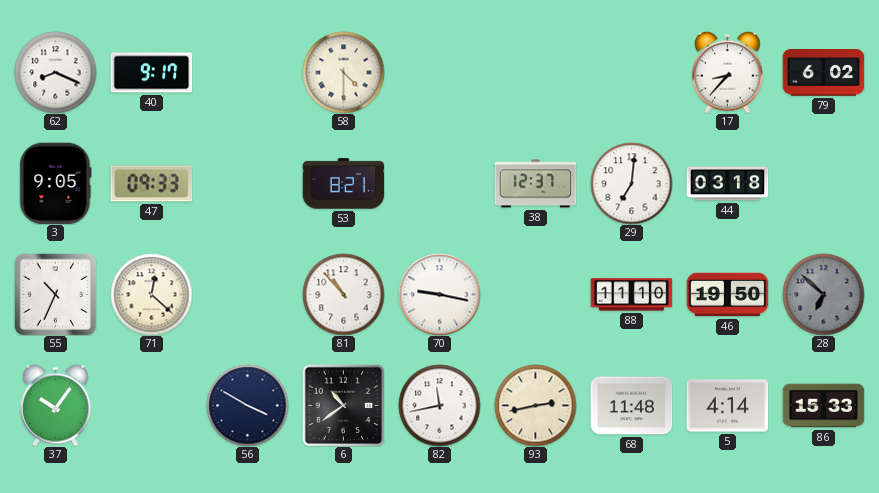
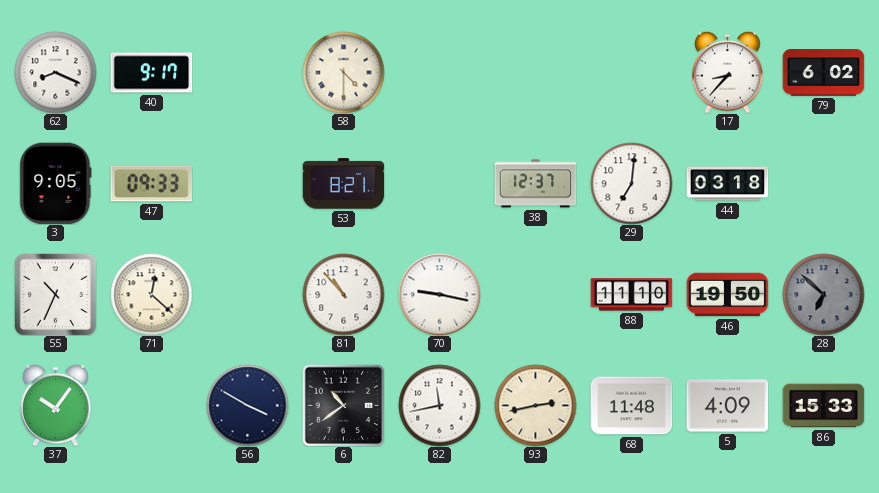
5: 4:14 -> 4:09 (727, 406)
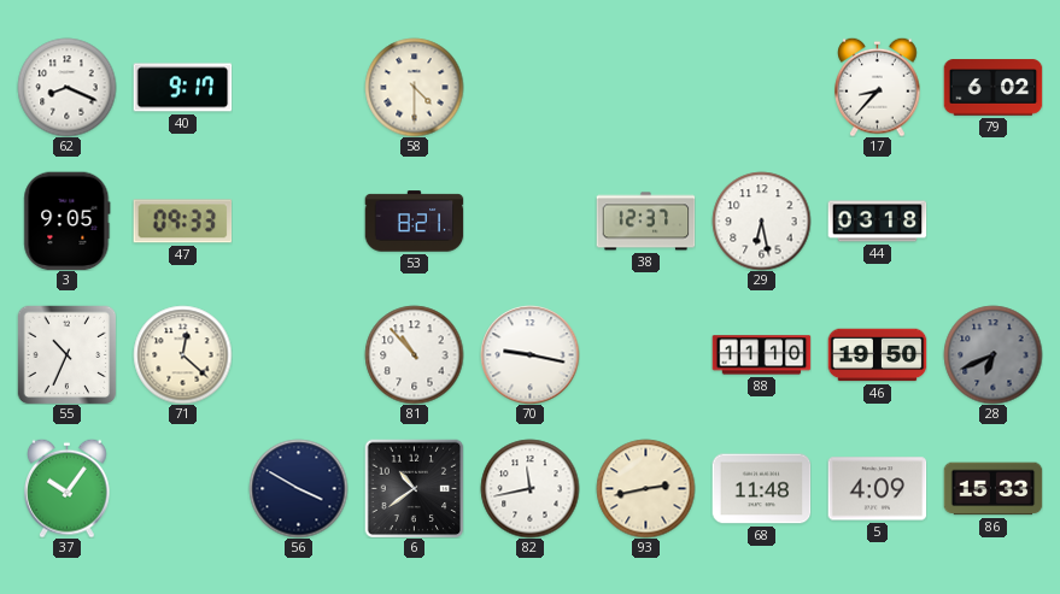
29: 7:01 -> 6:28 (761, 220)
28: 6:52 -> 6:41 (992, 354)
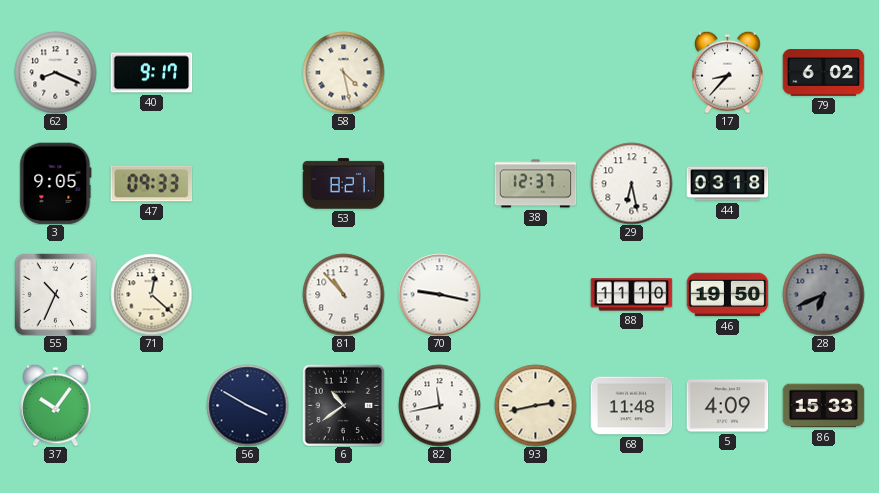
58: 4:30 -> 4:28 (343, 72)
